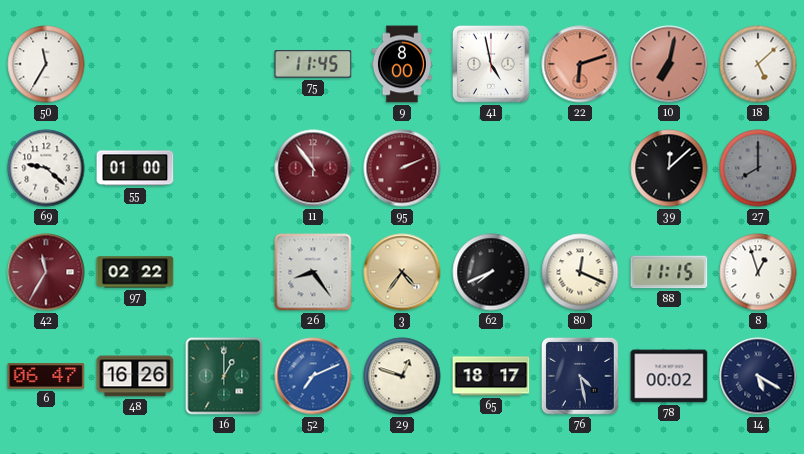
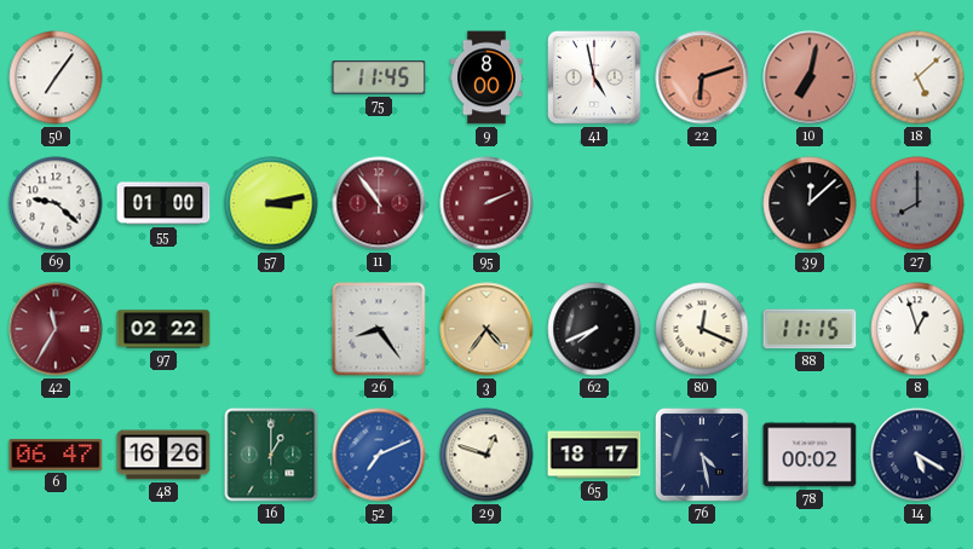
50: 11:35 -> 7:06 (56, 77)
57: none -> 3:13 (271, 203)
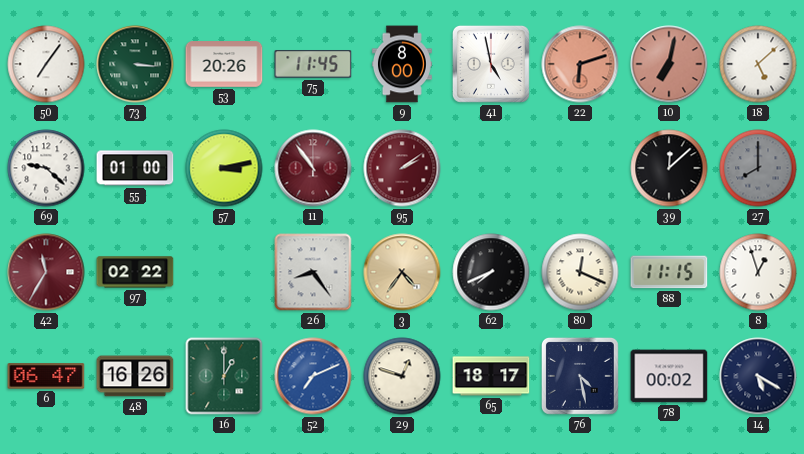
73: none -> 3:16 (135, 64)
53: none -> 20:26 (224, 64)
95: 2:11 -> 2:09 (402, 168)
